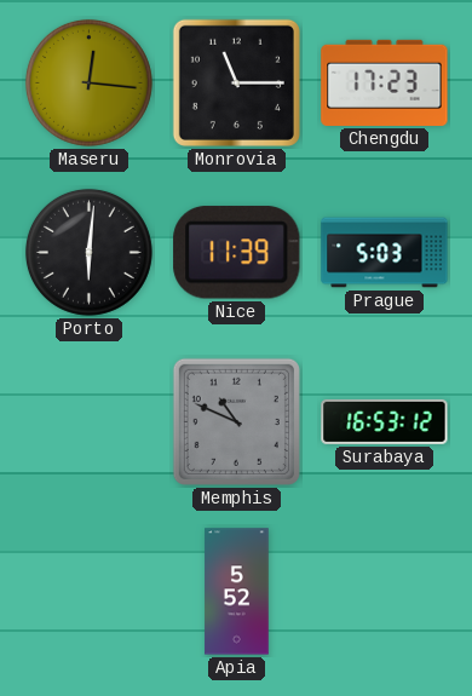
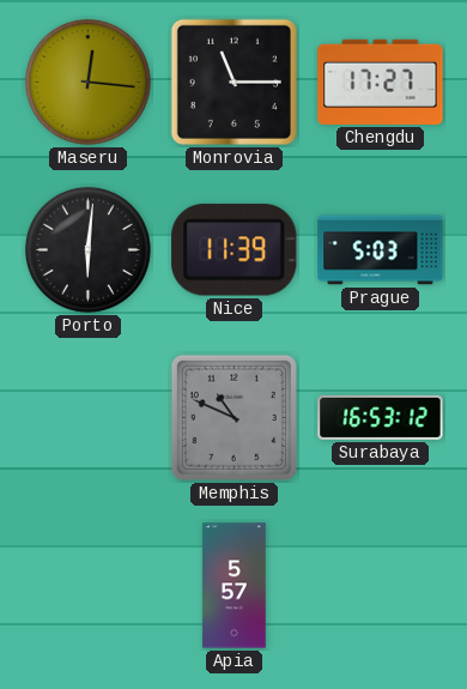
Chengdu: 17:23 -> 17:27 (381, 81)
Apia: 5:52 -> 5:57 (235, 586)
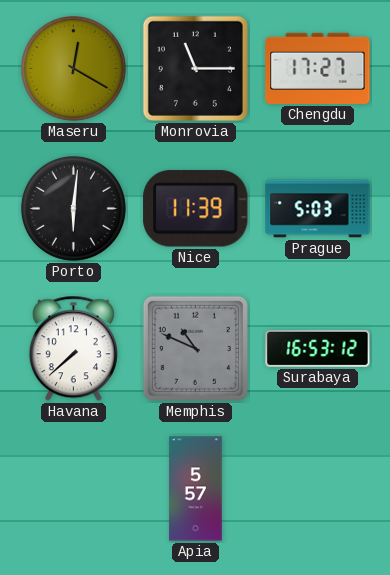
Maseru: 12:16 -> 12:20 (73, 68)
Havana: none -> 7:38 (73, 349)
